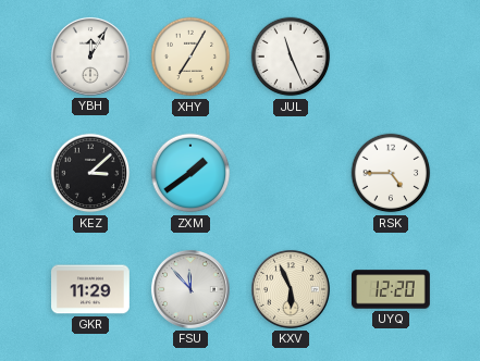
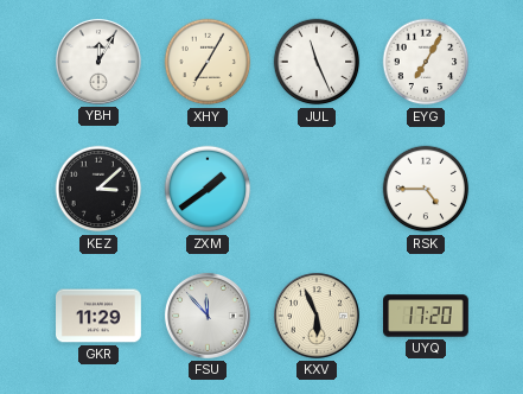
EYG: none -> 7:05 (426, 62)
UYQ: 12:20 -> 17:20 (427, 316)
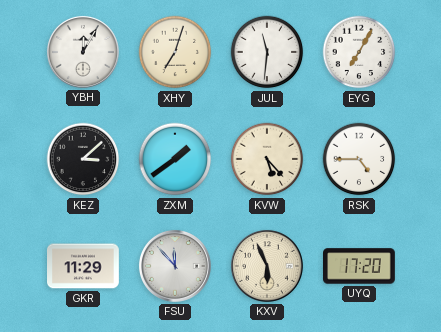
XHY: 7:05 -> 7:03 (175, 52)
JUL: 11:26 -> 11:31 (267, 52)
KVW: none -> 5:23 (267, 159)
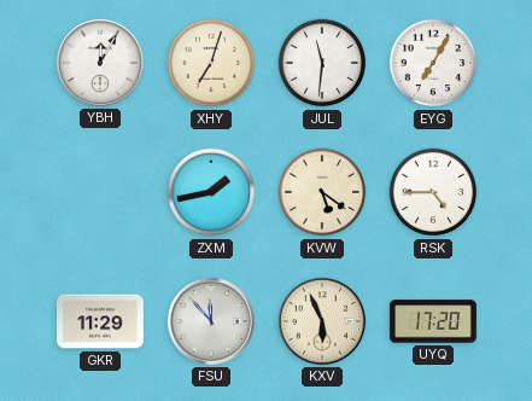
KEZ: 3:08 -> none (83, 159)
ZXM: 1:39 -> 1:43 (211, 192)
KVW: 5:23 -> 5:21 (322, 192)
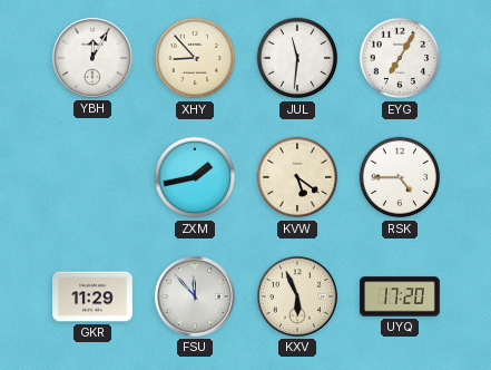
XHY: 7:03 -> 8:53 (195, 58)
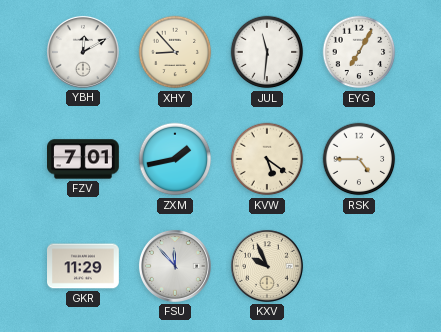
YBH: 12:05 -> 12:10 (83, 52)
FZV: none -> 7:01 (84, 159)
KXV: 5:56 -> 9:56 (267, 266)
UYQ: 17:20 -> none (401, 296)
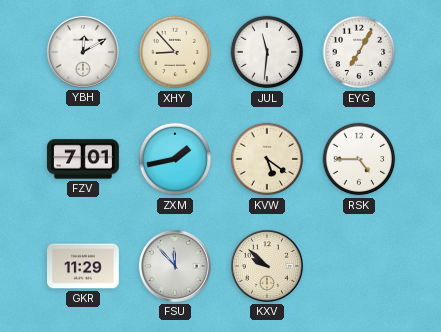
KXV: 9:56 -> 9:52 (267, 266)
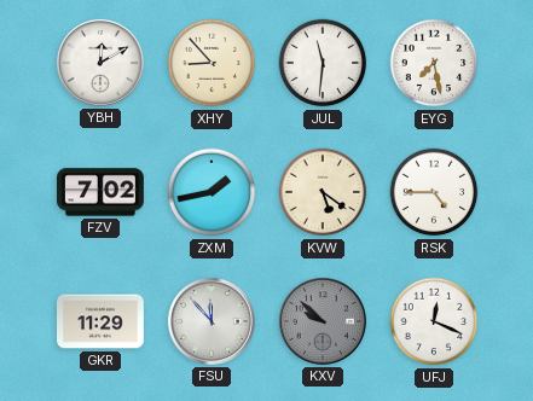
EYG: 7:05 -> 7:28 (434, 63)
FZV: 7:01 -> 7:02 (102, 192)
KXV dial: cream -> grey (323, 321)
UFJ: none -> 12:19 (434, 321)
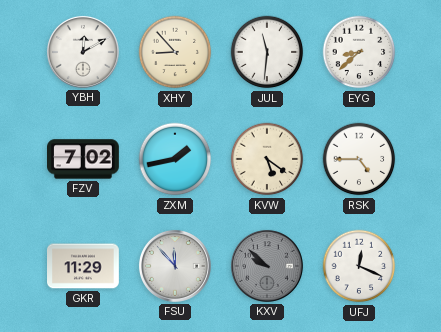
EYG: 7:28 -> 8:38 (359, 52)
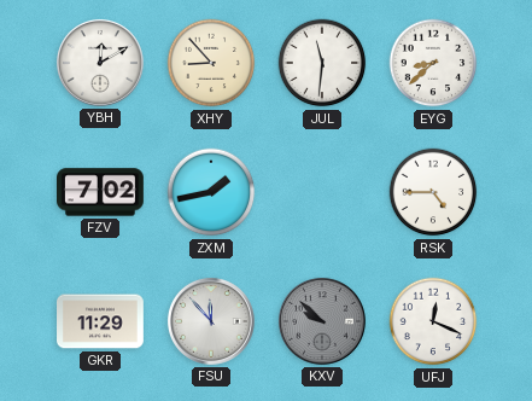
KVW: 5:21 -> none (267, 159)
